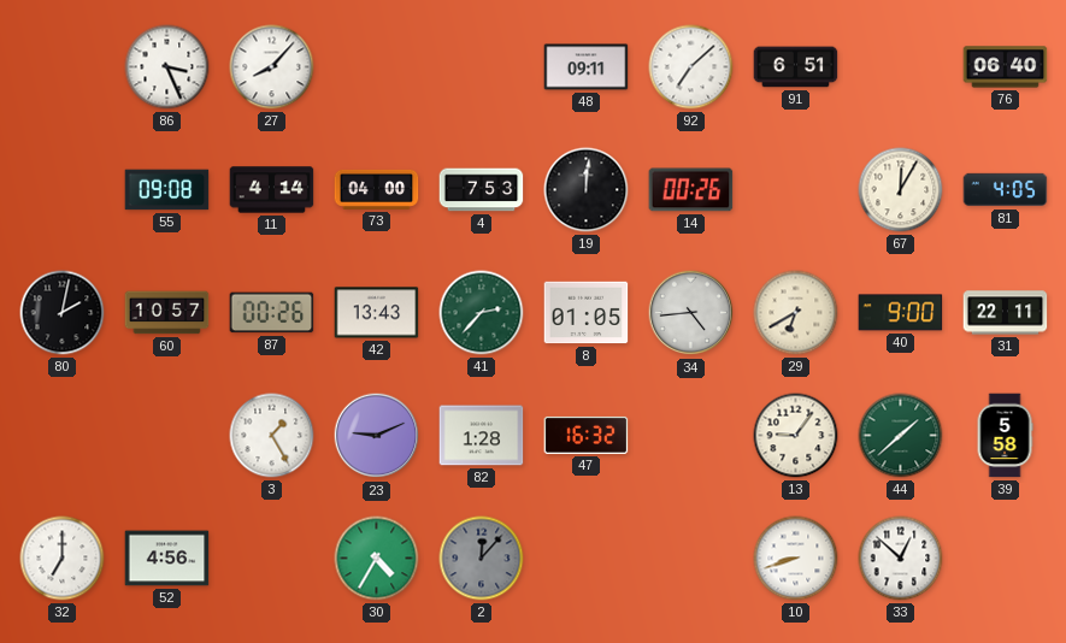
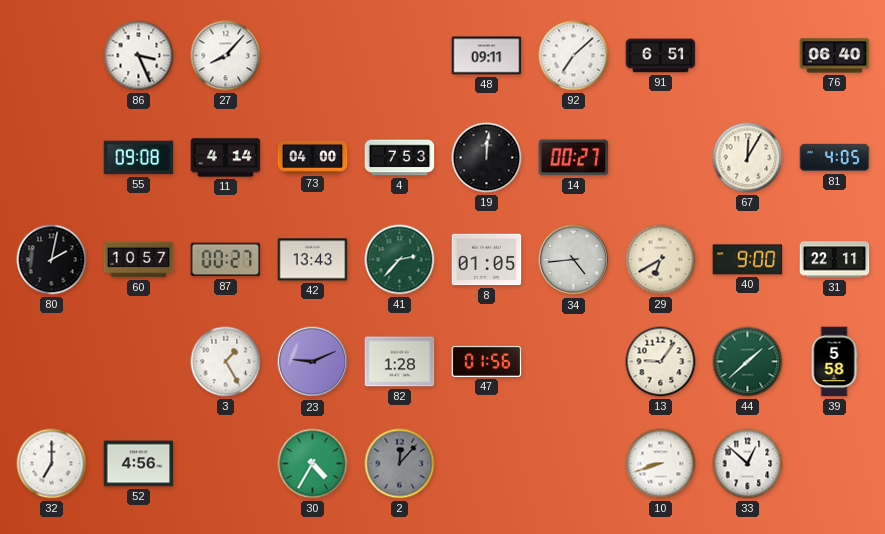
14: 00:26 -> 00:27 (574, 158)
87: 00:26 -> 00:27 (226, 260)
47: 16:32 -> 01:56 (487, 361)
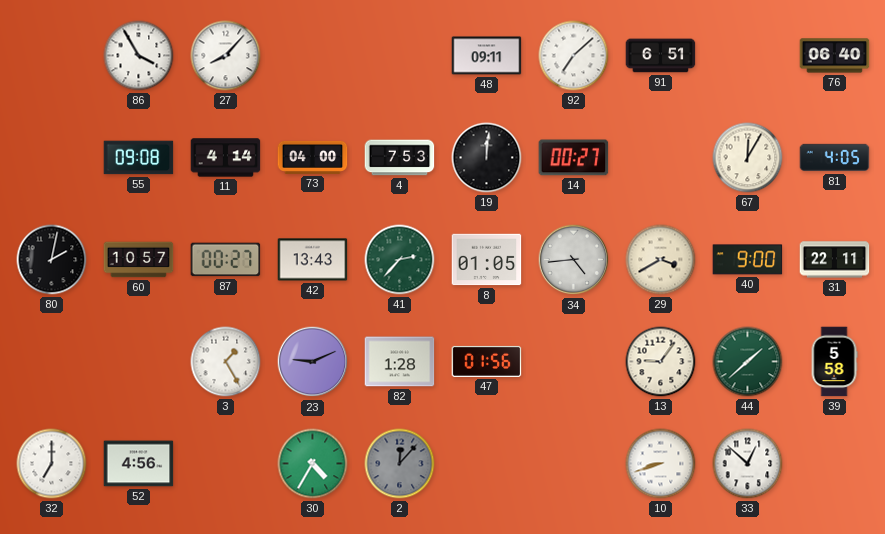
86: 3:26 -> 3:55 (139, 56)
29: 6:40 -> 3:40 (661, 260)
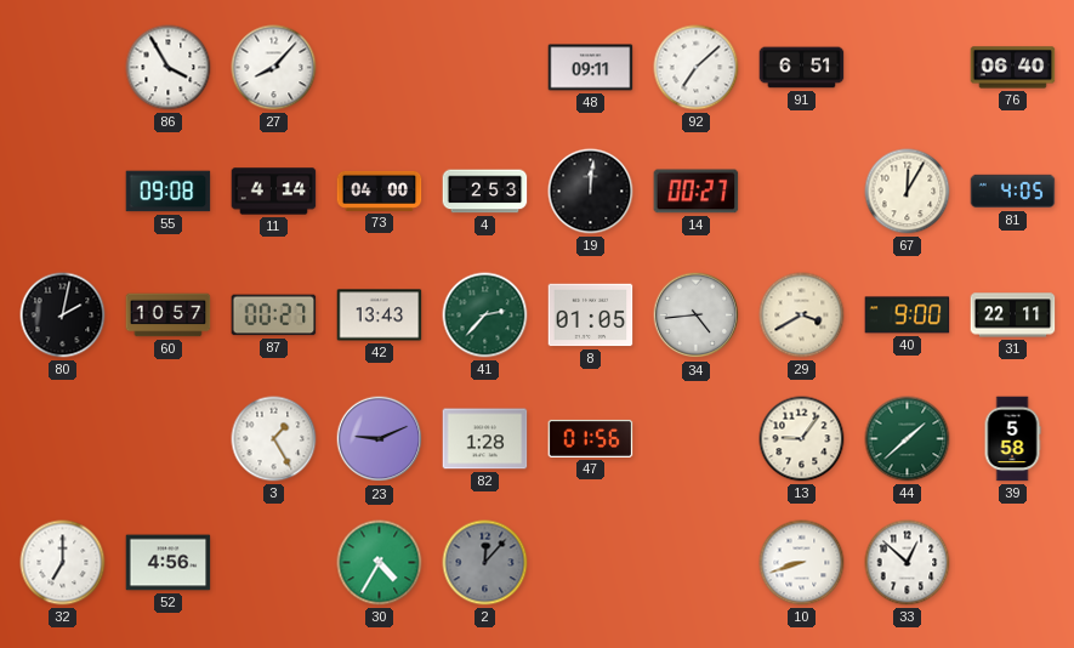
4: 7:53 -> 2:53 (485, 192)
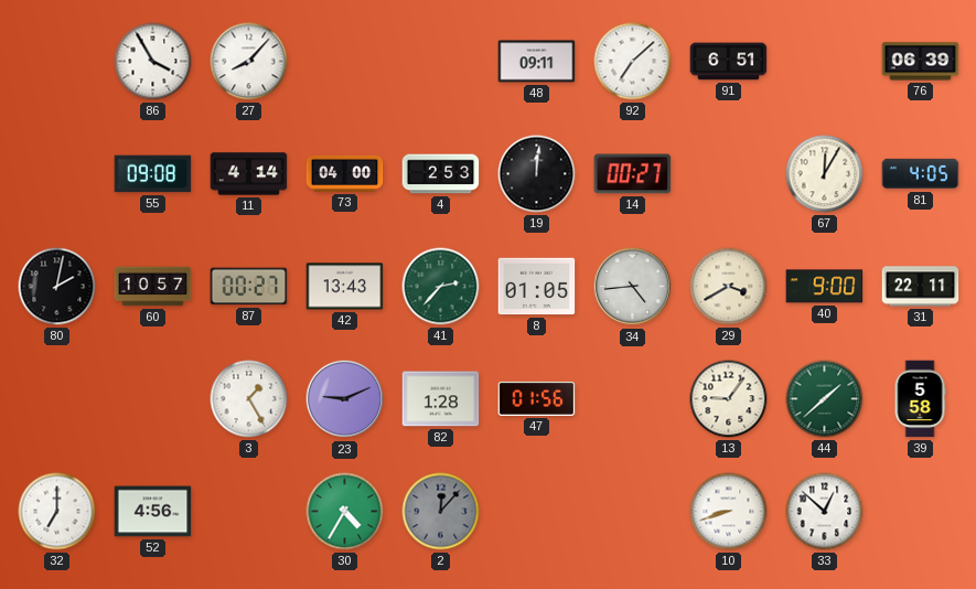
76: 06:40 -> 06:39 (921, 62)
